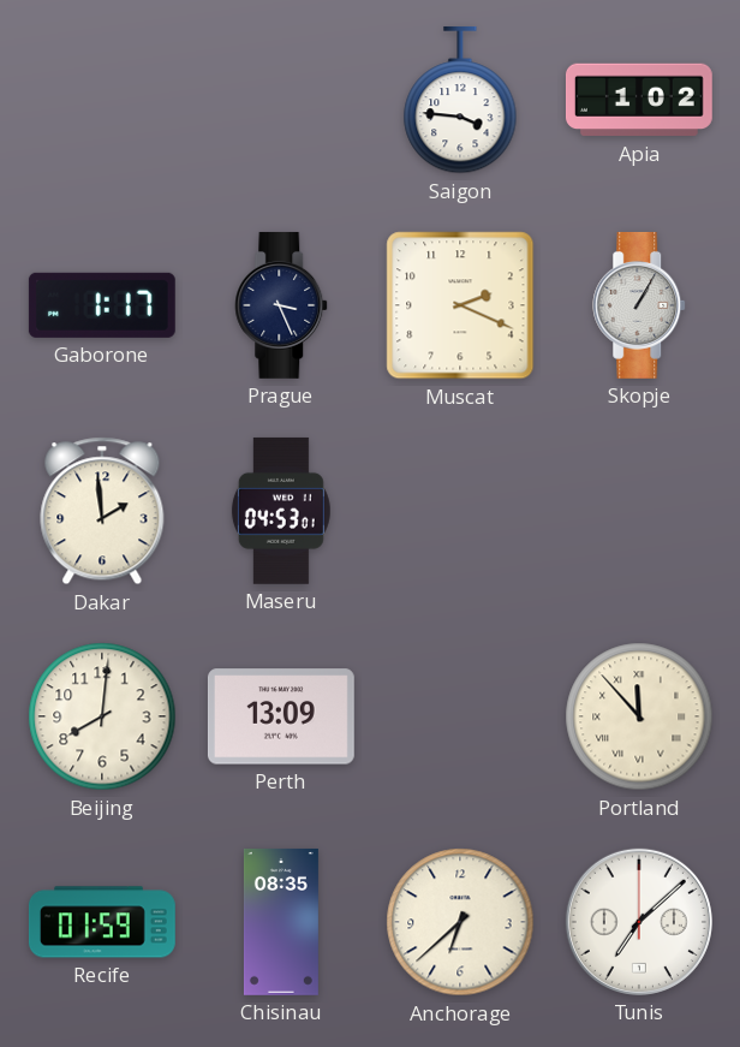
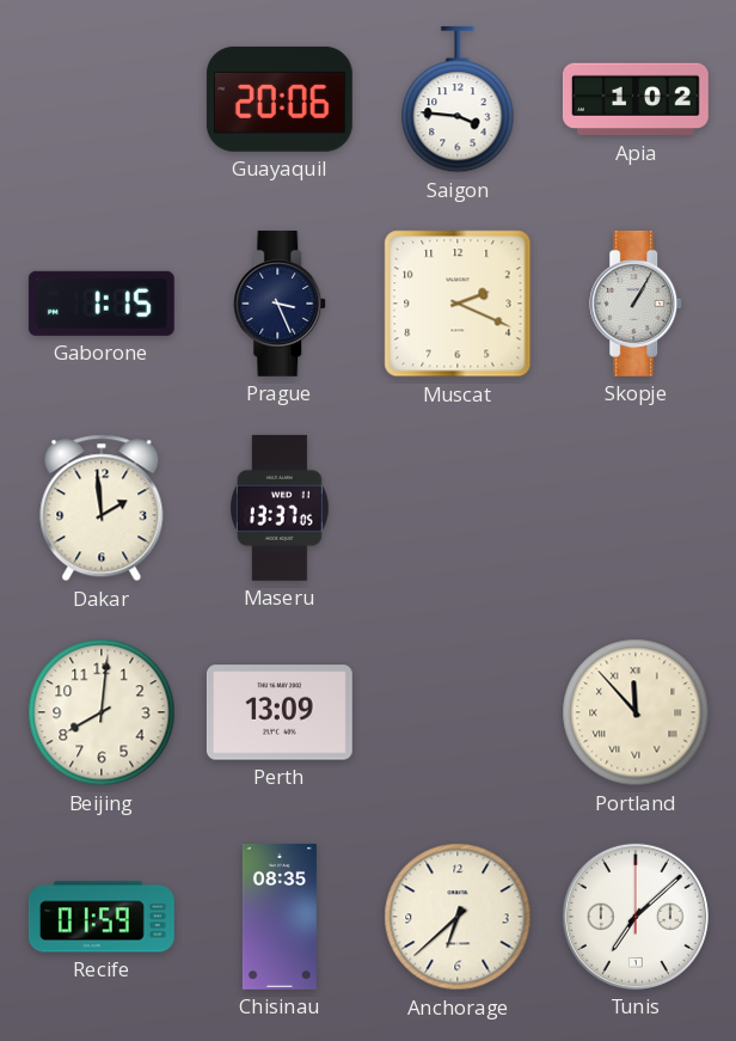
Guayaquil: none -> 20:06 (280, 99)
Gaborone: 1:17 -> 1:15 (102, 304)
Maseru: 04:53 -> 13:37 (280, 508)
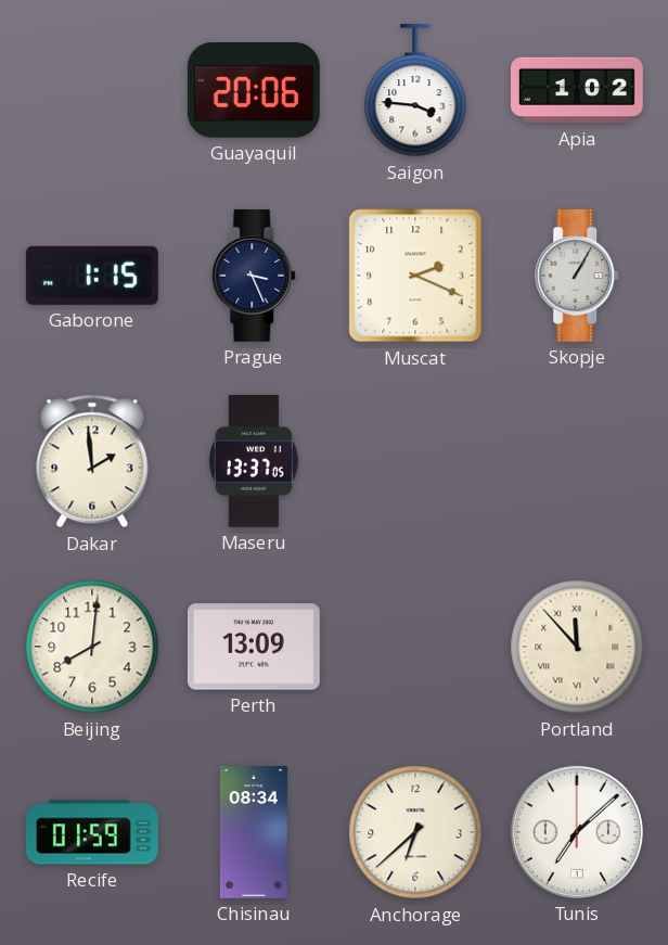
Chisinau: 08:35 -> 08:34 (254, 832)
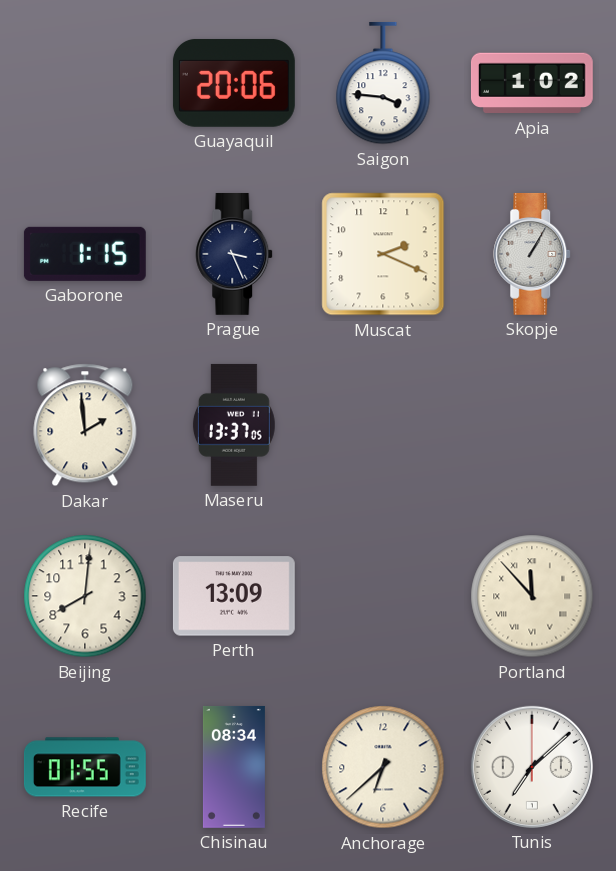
Recife: 01:59 -> 01:55 (85, 767)
